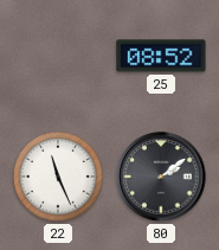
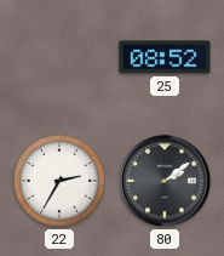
22: 11:26 -> 2:35 (59, 181)
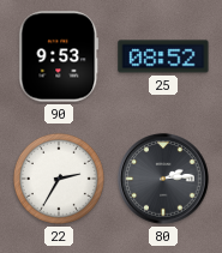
90: none -> 9:53 (59, 56)
80: 2:09 -> 2:14 (163, 179)
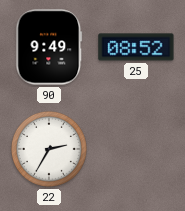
90: 9:53 -> 9:49 (49, 47)
80: 2:14 -> none (163, 179)
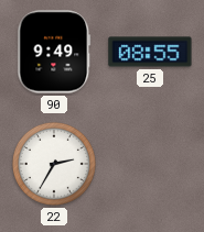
25: 08:52 -> 08:55 (150, 52)
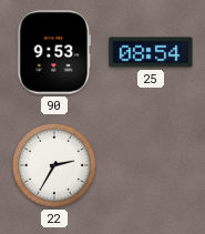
90: 9:49 -> 9:53 (54, 52)
25: 08:55 -> 08:54 (151, 52)
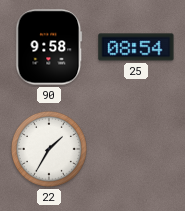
90: 9:53 -> 9:58 (49, 47)
22: 2:35 -> 1:35 (49, 149)
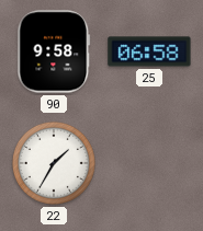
25: 08:54 -> 06:58 (149, 51)
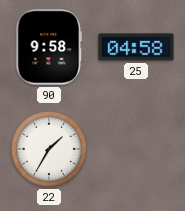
25: 06:58 -> 04:58 (136, 47)
